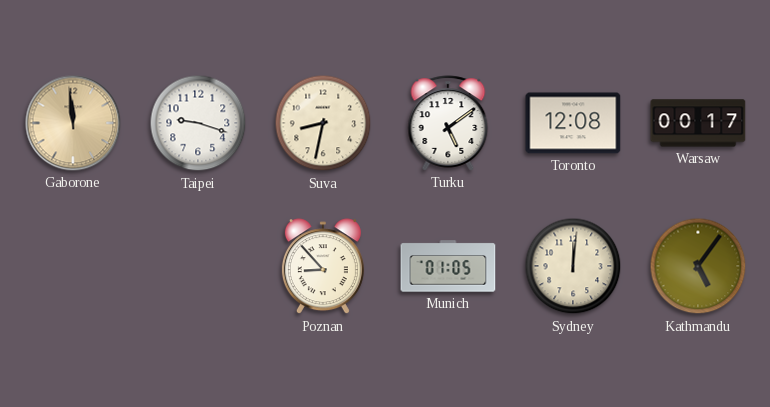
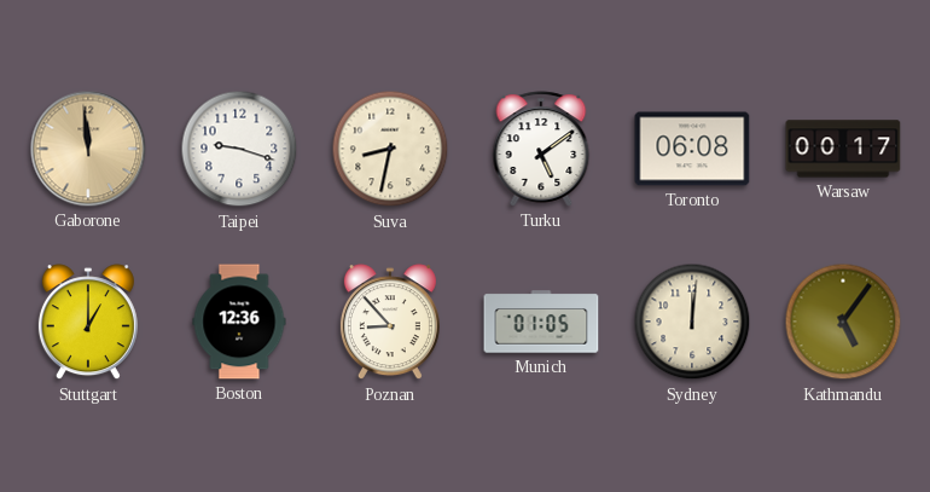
Toronto: 12:08 -> 06:08 (692, 149)
Stuttgart: none -> 1:00 (88, 323)
Boston: none -> 12:36 (239, 322)
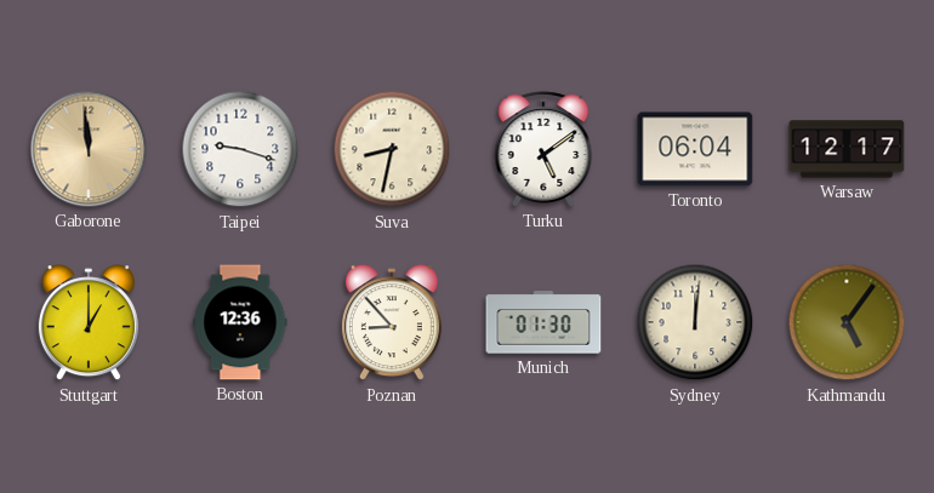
Toronto: 06:08 -> 06:04 (695, 149)
Warsaw: 00:17 -> 12:17 (847, 149)
Munich: 01:05 -> 01:30 (543, 322)
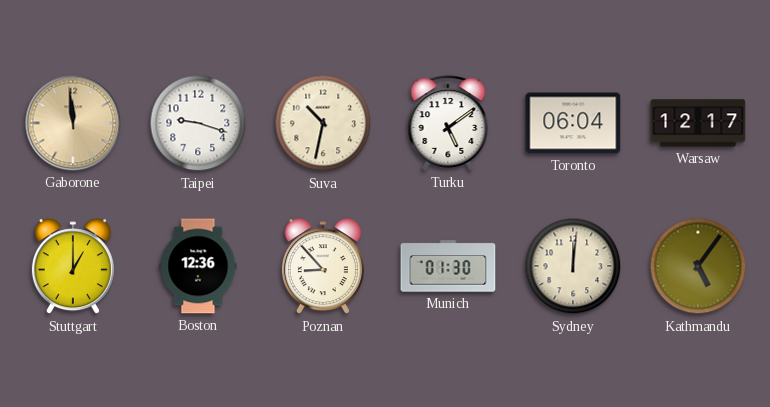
Suva: 8:32 -> 10:32 (323, 123)
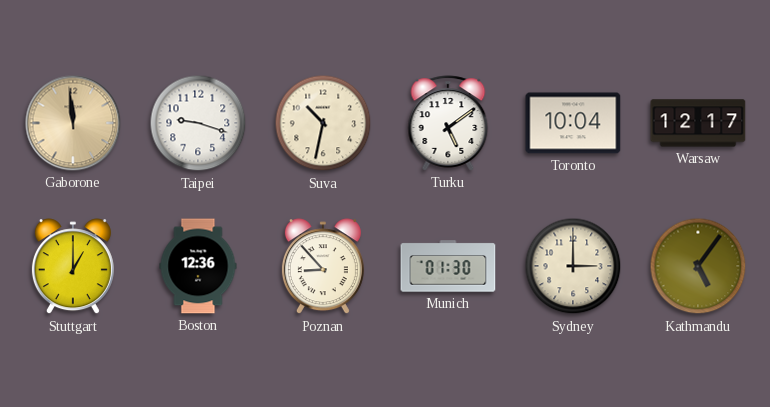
Toronto: 06:04 -> 10:04 (573, 123)
Sydney: 12:01 -> 3:00 (573, 266)
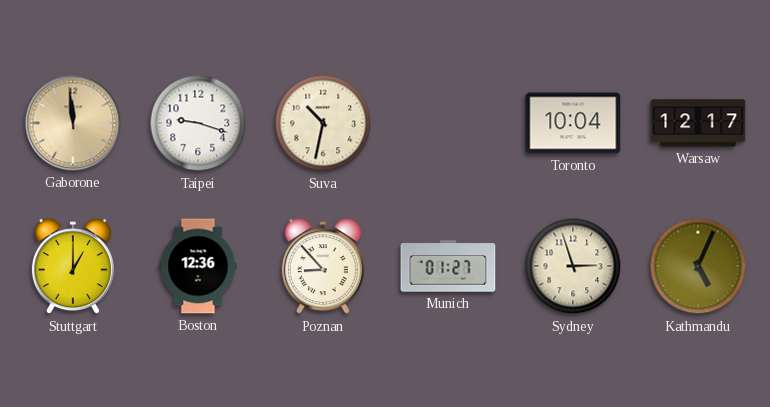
Turku: 5:09 -> none (448, 123)
Munich: 01:30 -> 01:27 (448, 266)
Sydney: 3:00 -> 2:57 (573, 266)
Kathmandu: 5:06 -> 5:04 (698, 266)
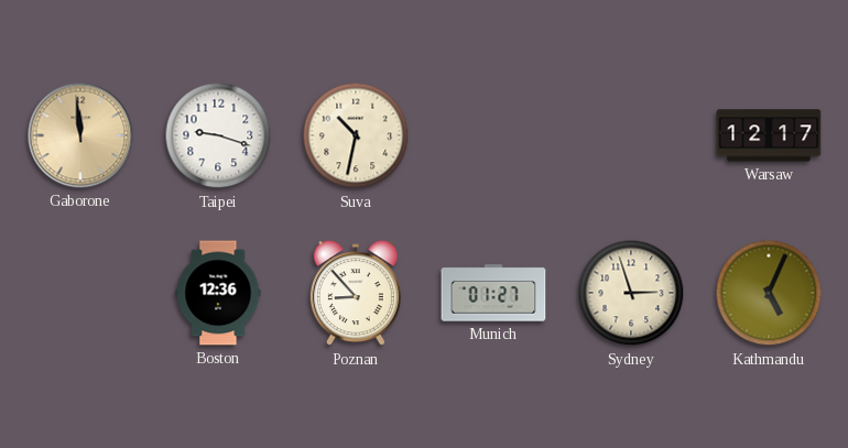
Toronto: 10:04 -> none (573, 123)
Stuttgart: 1:00 -> none (73, 267)
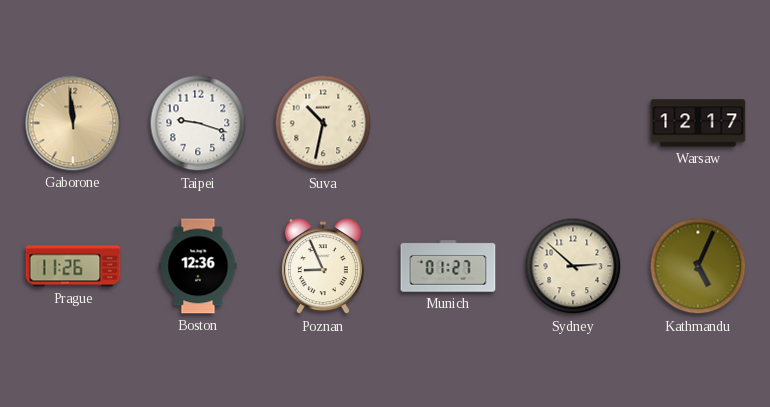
Prague: none -> 11:26 (73, 266)
Poznan: 8:53 -> 8:56 (323, 267)
Sydney: 2:57 -> 2:52 (573, 266)
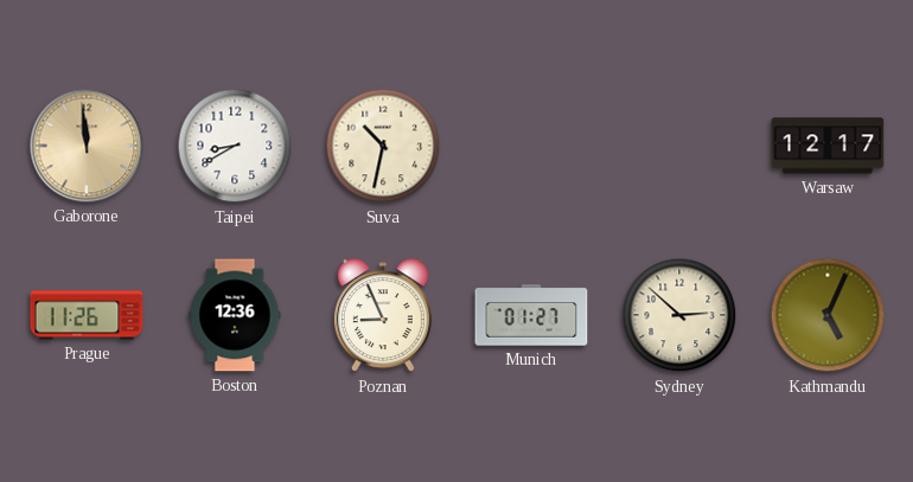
Taipei: 9:18 -> 8:40 (235, 146)
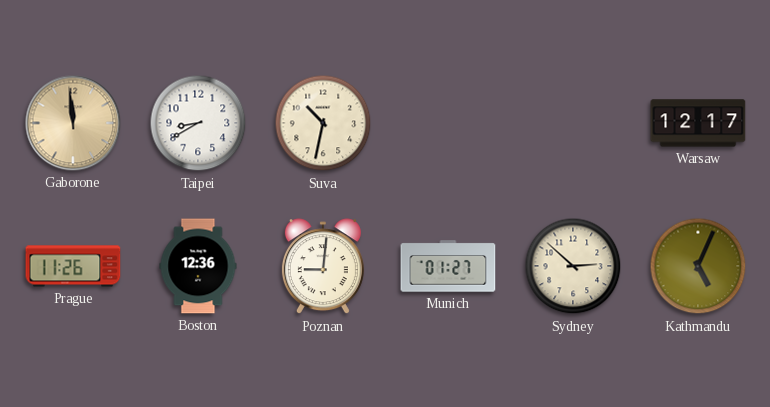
Poznan: 8:56 -> 9:01 (323, 267)
